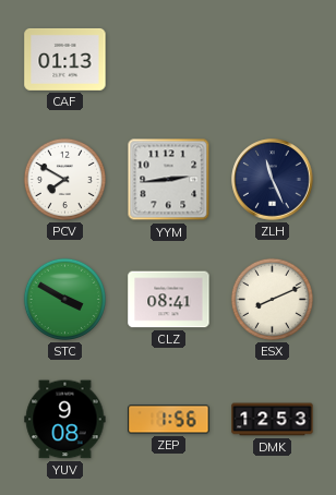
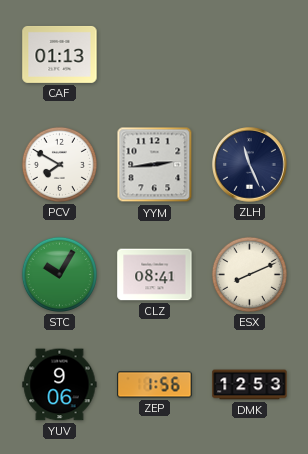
STC: 3:50 -> 10:05 (59, 274)
YUV: 9:08 -> 9:06 (60, 385)
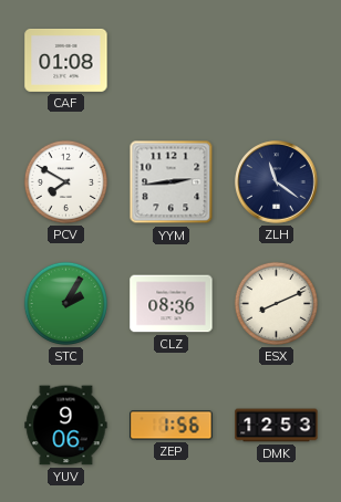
CAF: 01:13 -> 01:08 (66, 60)
ZLH: 11:26 -> 11:21 (277, 182)
STC: 10:05 -> 2:05 (65, 303)
CLZ: 08:41 -> 08:36 (172, 304)
